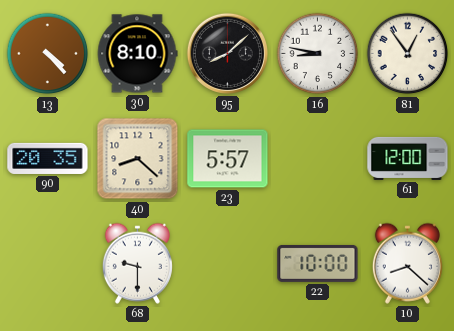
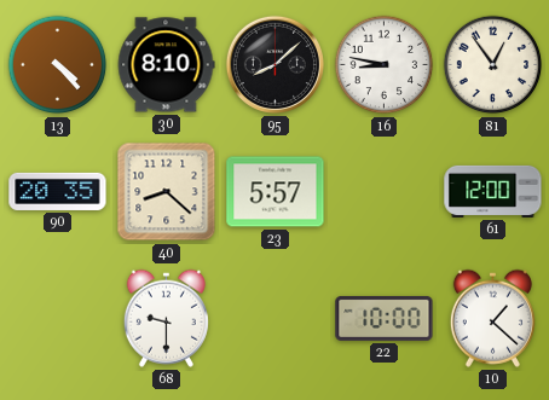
10: 8:22 -> 1:22 (492, 318)
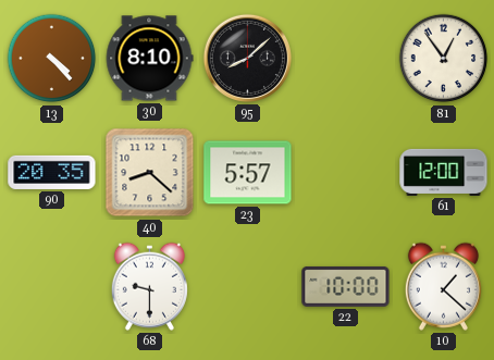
16: 8:47 -> none (385, 65)
